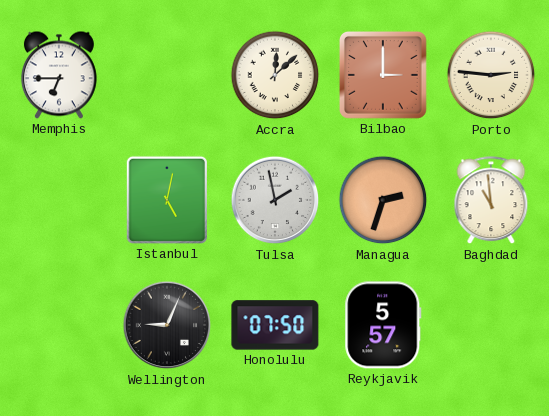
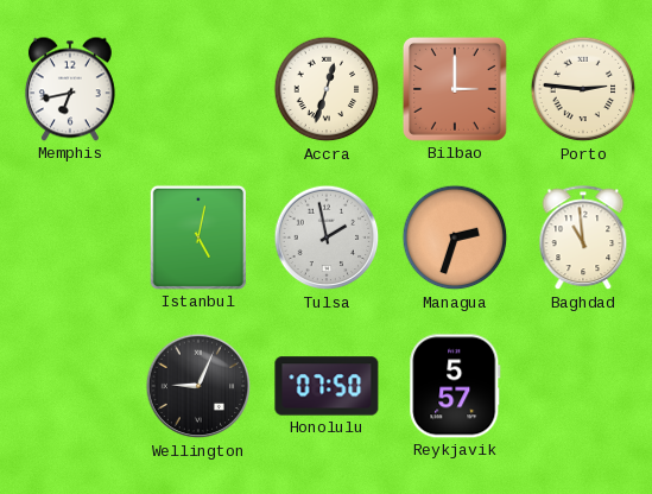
Memphis: 6:45 -> 6:43 (70, 89)
Accra: 12:08 -> 12:33 (327, 89)
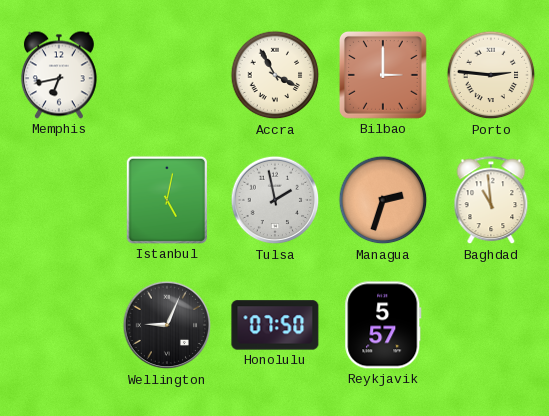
Accra: 12:33 -> 3:55 (275, 75)
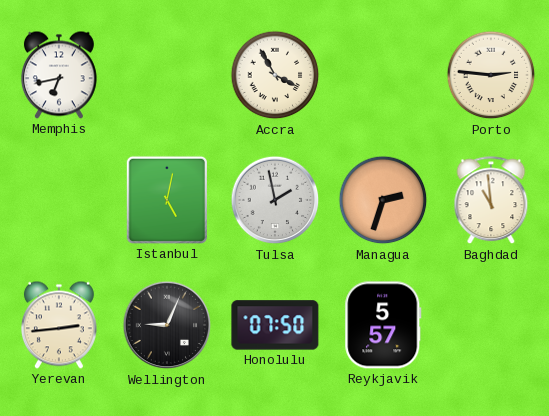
Bilbao: 3:00 -> none (383, 75)
Yerevan: none -> 2:44 (59, 325)
